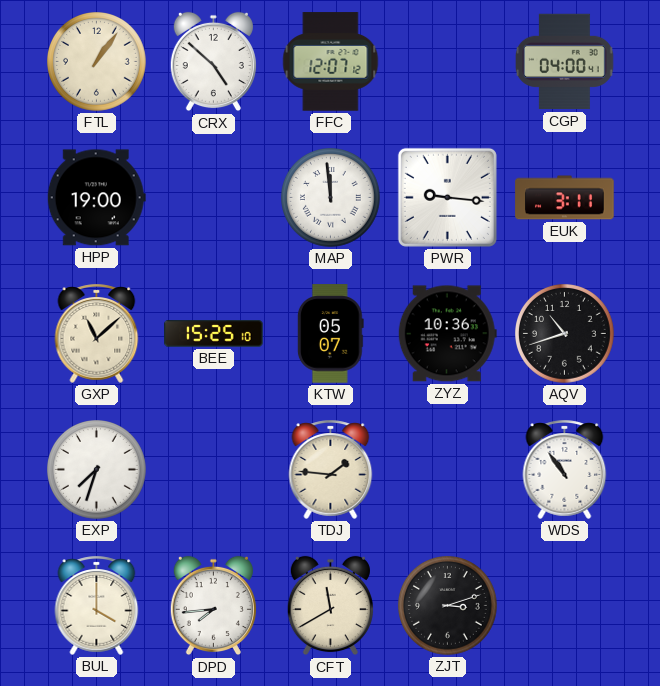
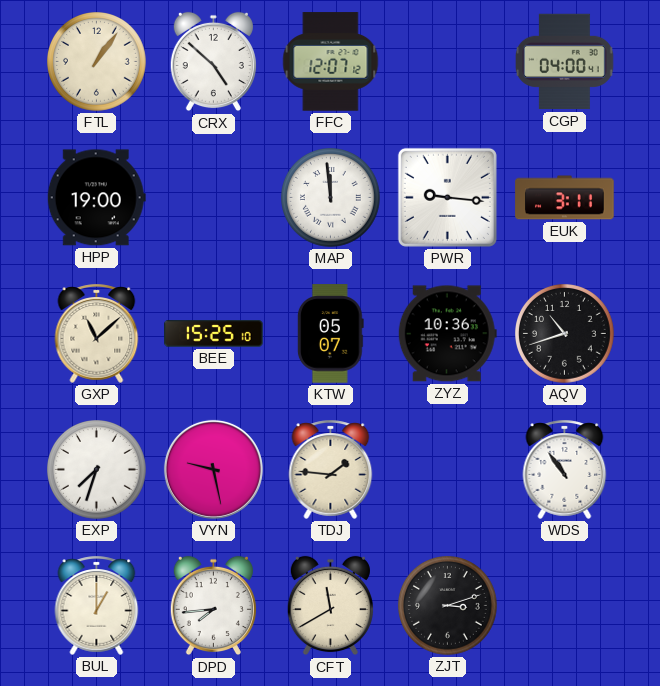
VYN: none -> 9:28 (213, 469)
BUL: 4:00 -> 1:00 (97, 605)
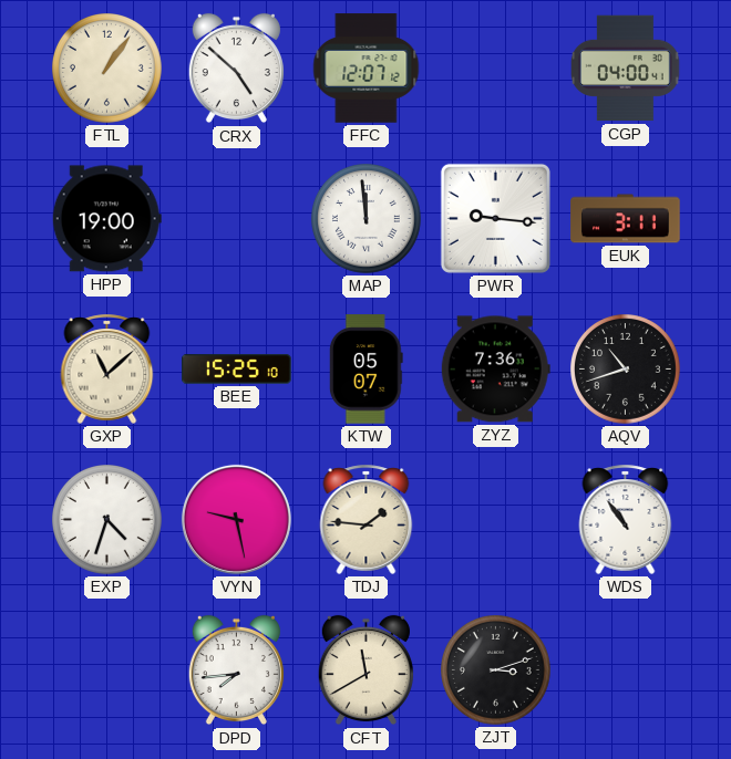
ZYZ: 10:36 -> 7:36 (495, 370)
EXP: 7:33 -> 4:33 (107, 520)
BUL: 1:00 -> none (97, 605)
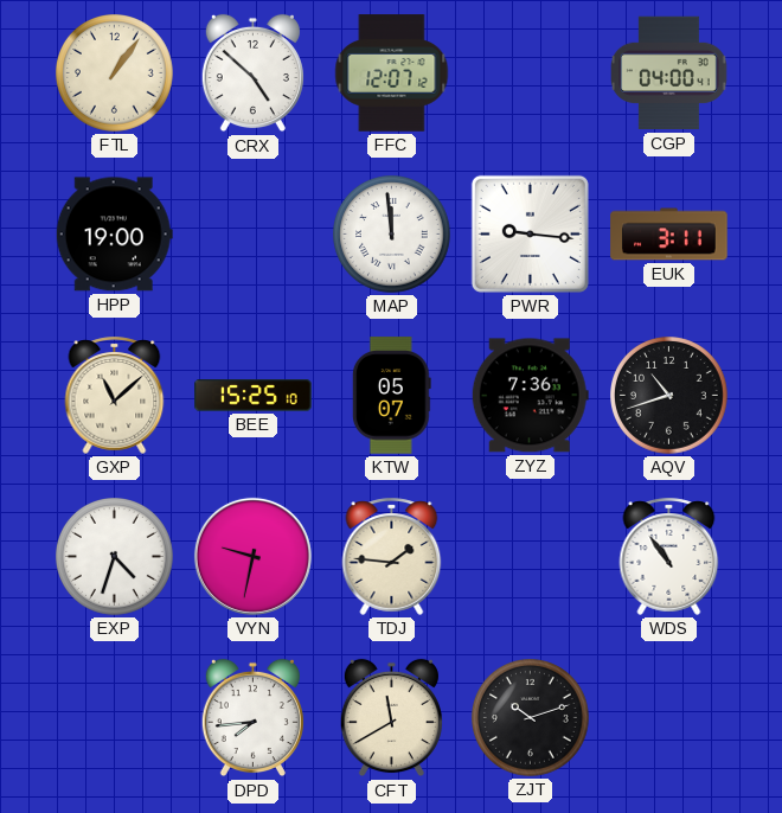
VYN: 9:28 -> 9:32 (252, 556)
ZJT: 3:12 -> 10:12 (531, 718)
